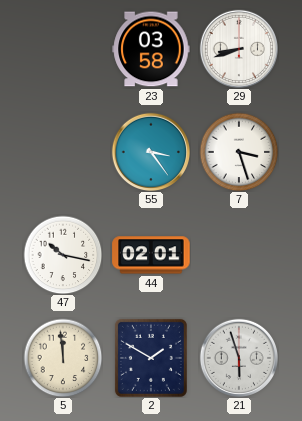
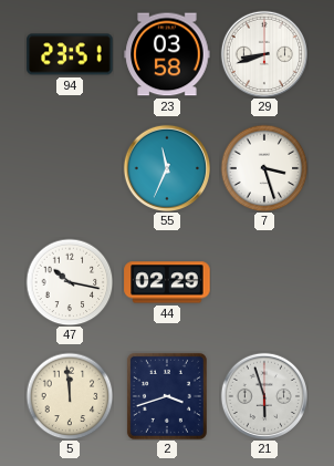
94: none -> 23:51 (70, 54)
55: 3:24 -> 11:34 (166, 167)
44: 02:01 -> 02:29 (167, 282)
2: 1:50 -> 3:42 (167, 396)
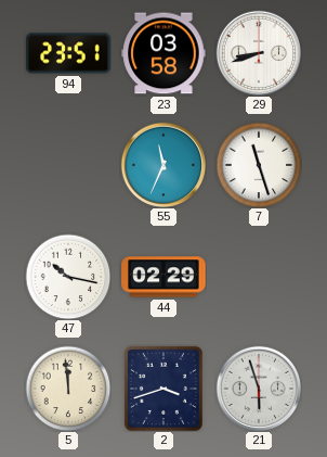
7: 3:27 -> 11:27 (259, 165)
